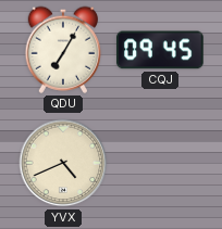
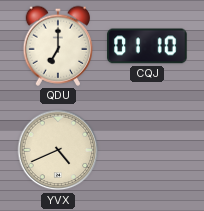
QDU: 7:05 -> 7:00 (58, 46)
CQJ: 09:45 -> 01:10 (147, 46)
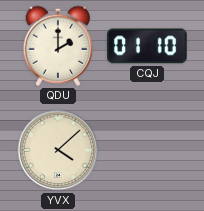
QDU: 7:00 -> 2:00 (58, 46)
YVX: 4:41 -> 4:08 (58, 150)
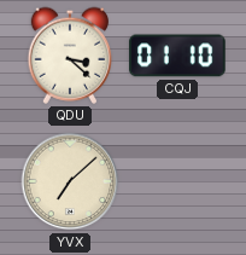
QDU: 2:00 -> 3:22 (70, 56)
YVX: 4:08 -> 7:08 (70, 181)
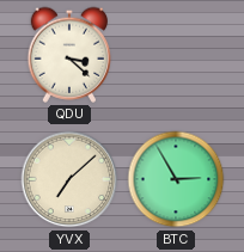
CQJ: 01:10 -> none (177, 56)
BTC: none -> 2:55 (176, 179)
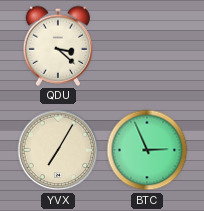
YVX: 7:08 -> 7:05 (58, 150)
BTC: 2:55 -> 2:56 (147, 150)
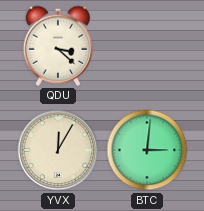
YVX: 7:05 -> 12:05 (58, 150)
BTC: 2:56 -> 3:01 (147, 150)
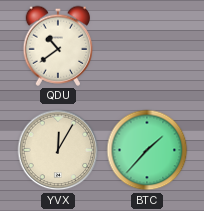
QDU: 3:22 -> 10:39 (58, 46)
BTC: 3:01 -> 1:37 (147, 150)
